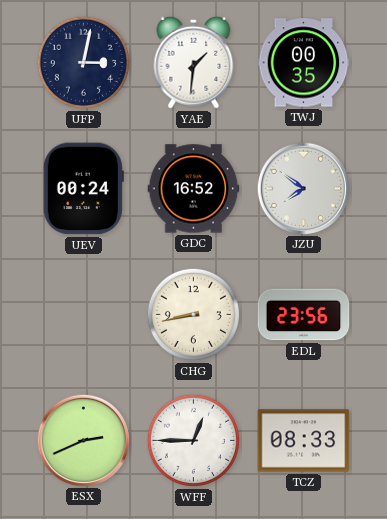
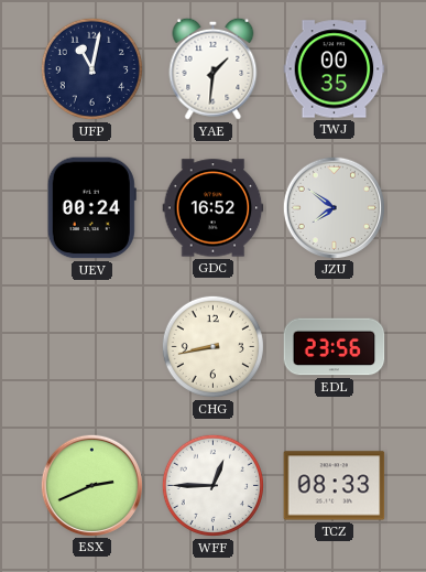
UFP: 3:02 -> 11:02 (91, 68)
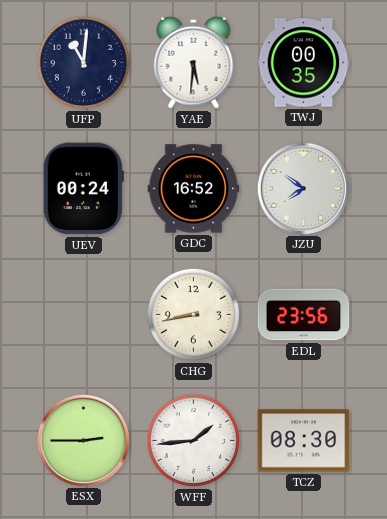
UFP: 11:02 -> 11:01 (83, 62)
YAE: 1:31 -> 5:31 (194, 62)
ESX: 2:41 -> 2:45 (83, 440)
WFF: 12:45 -> 1:44 (193, 440)
TCZ: 08:33 -> 08:30 (304, 441)
